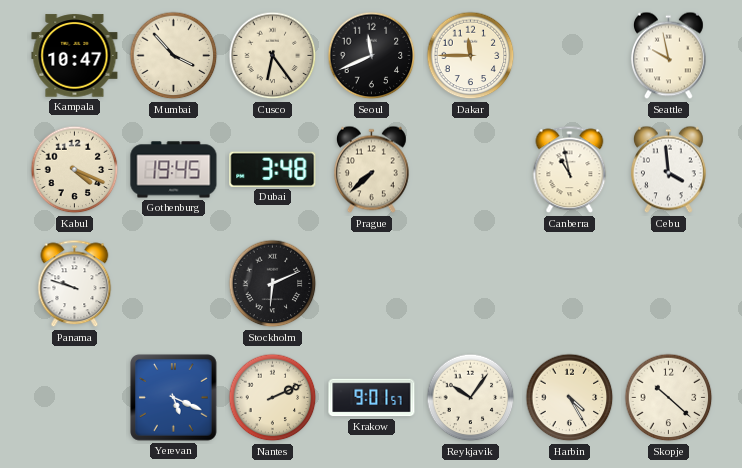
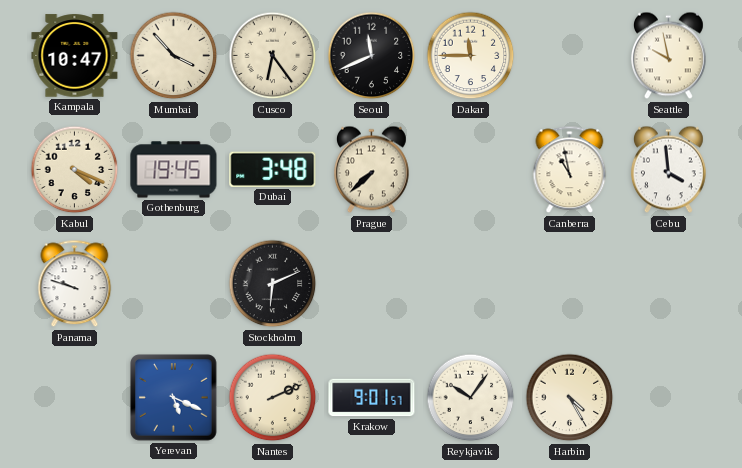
Skopje: 10:22 -> none (669, 398)
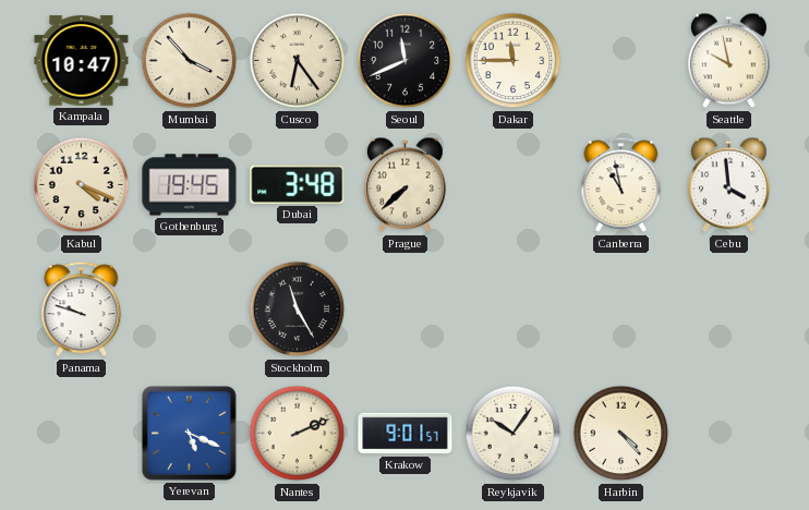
Stockholm: 6:11 -> 11:25 (298, 309)
Harbin: 4:25 -> 4:23 (621, 434)
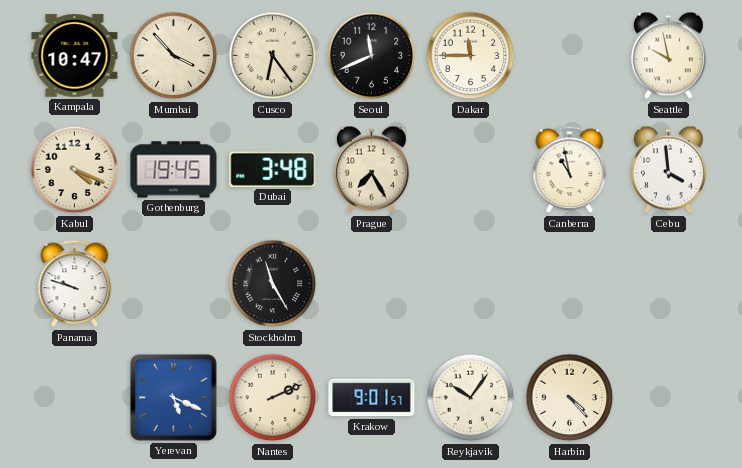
Prague: 7:38 -> 7:25 (371, 170)
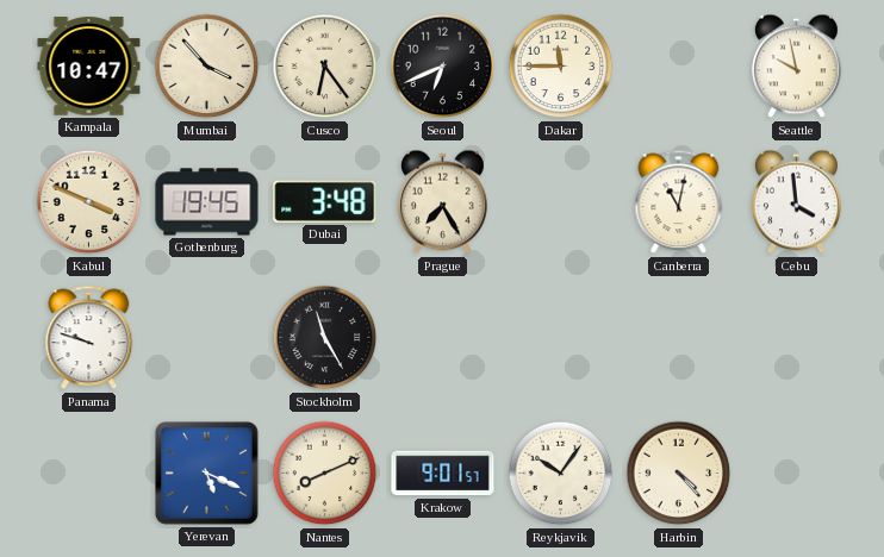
Seoul: 11:41 -> 6:41 (443, 67)
Kabul: 4:19 -> 3:49 (89, 202)
Canberra: 10:58 -> 11:02 (679, 202)
Nantes: 2:11 -> 8:11 (325, 474)
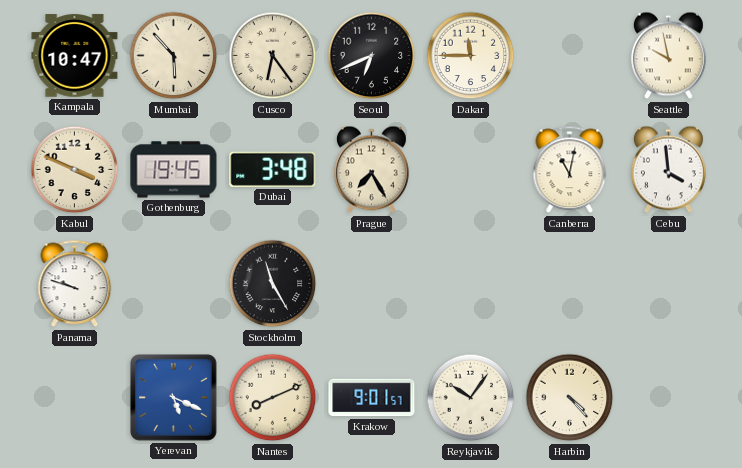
Mumbai: 3:53 -> 5:53 (174, 56)
